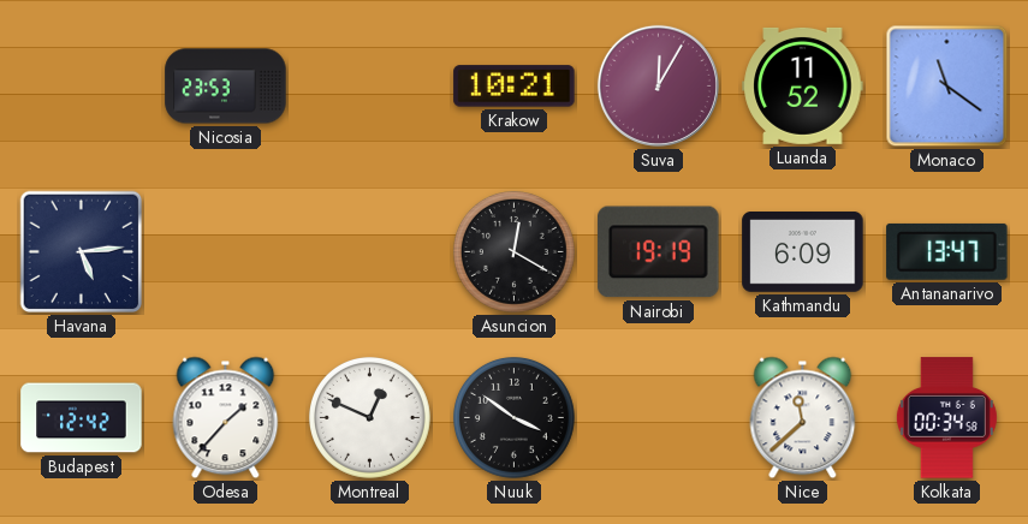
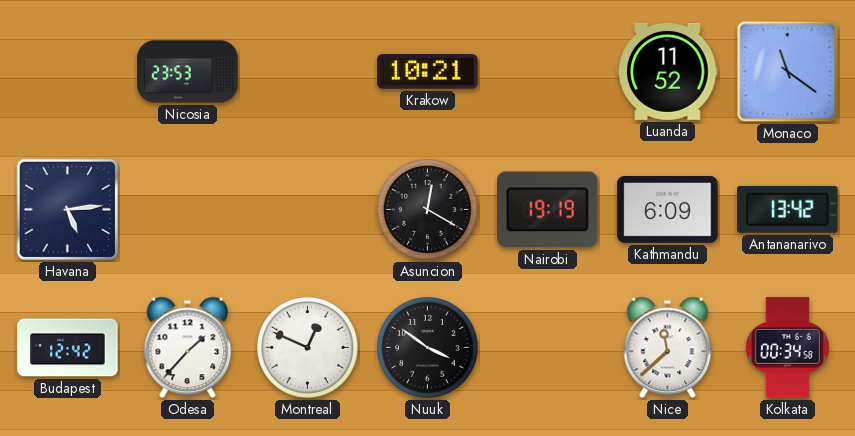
Suva: 12:05 -> none (658, 85)
Antananarivo: 13:47 -> 13:42 (788, 209)
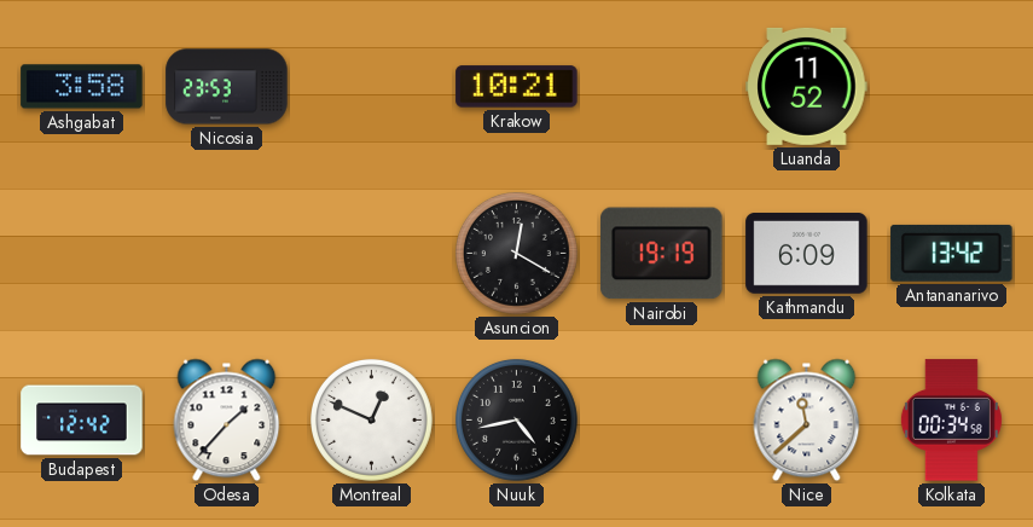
Ashgabat: none -> 3:58 (82, 87)
Monaco: 11:21 -> none (788, 72)
Havana: 5:14 -> none (68, 210)
Nuuk: 3:51 -> 4:43 (517, 421)
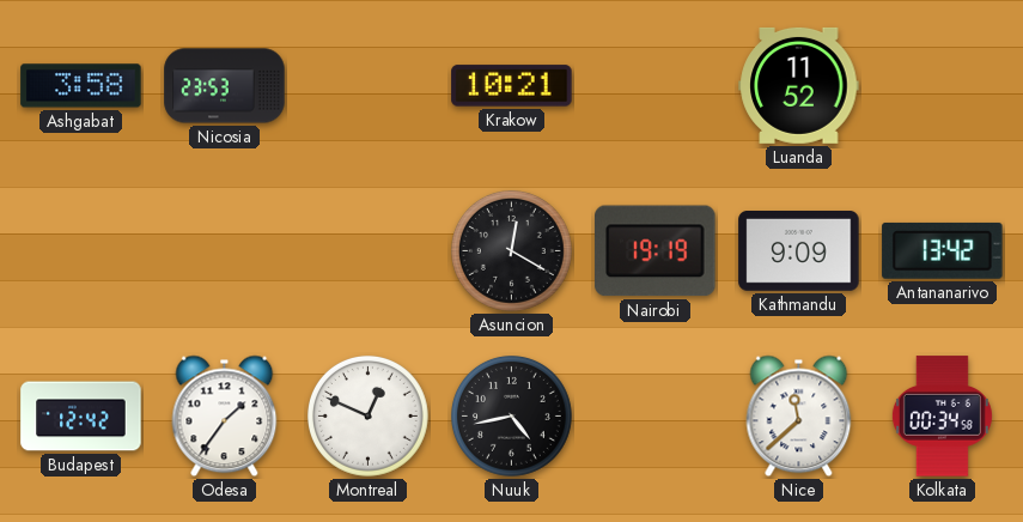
Kathmandu: 6:09 -> 9:09 (799, 251)
Odesa: 1:37 -> 1:36 (225, 417)
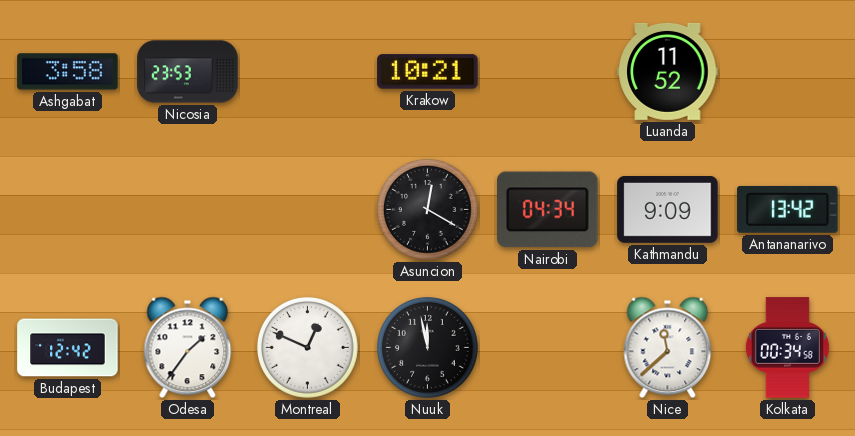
Nairobi: 19:19 -> 04:34 (548, 210)
Nuuk: 4:43 -> 11:58 (428, 348)
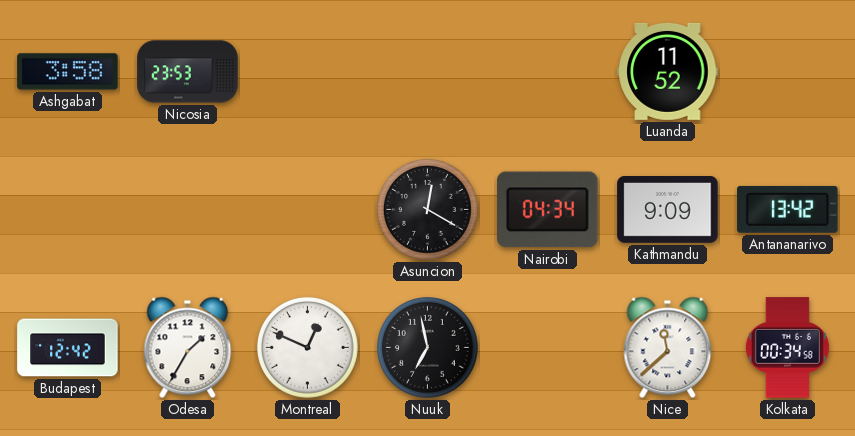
Krakow: 10:21 -> none (428, 72)
Odesa: 1:36 -> 1:35 (188, 348)
Nuuk: 11:58 -> 6:58 (428, 348)
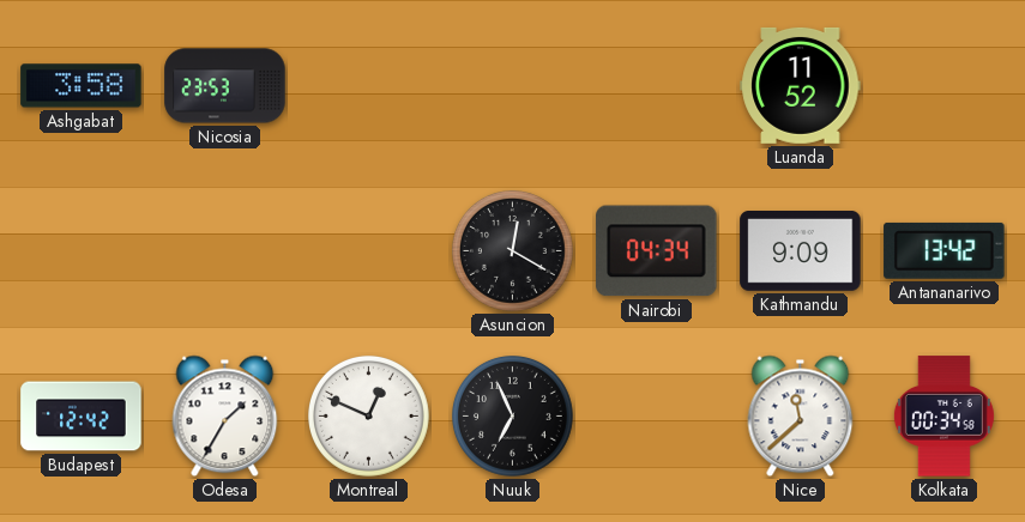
Nuuk: 6:58 -> 6:56 (513, 417)
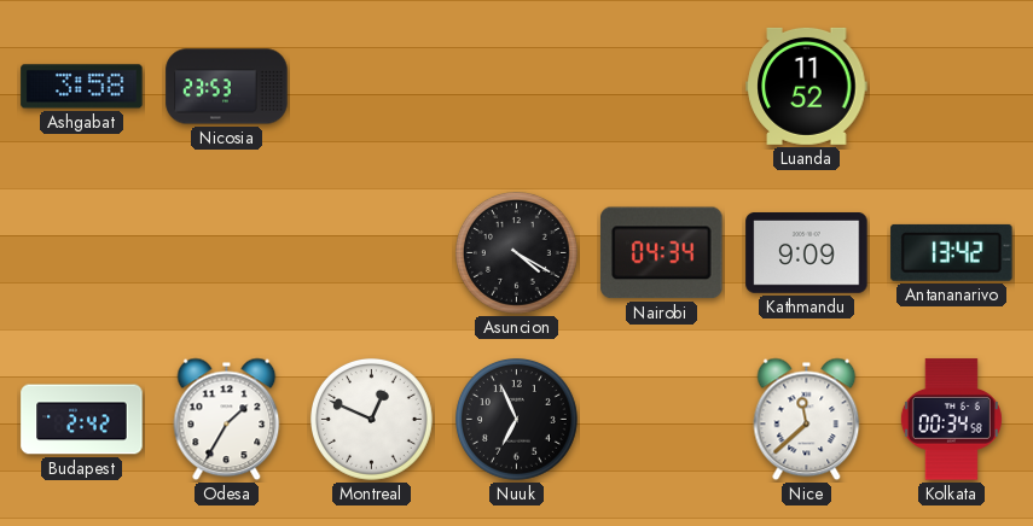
Asuncion: 12:20 -> 4:20 (517, 253)
Budapest: 12:42 -> 2:42 (82, 420)
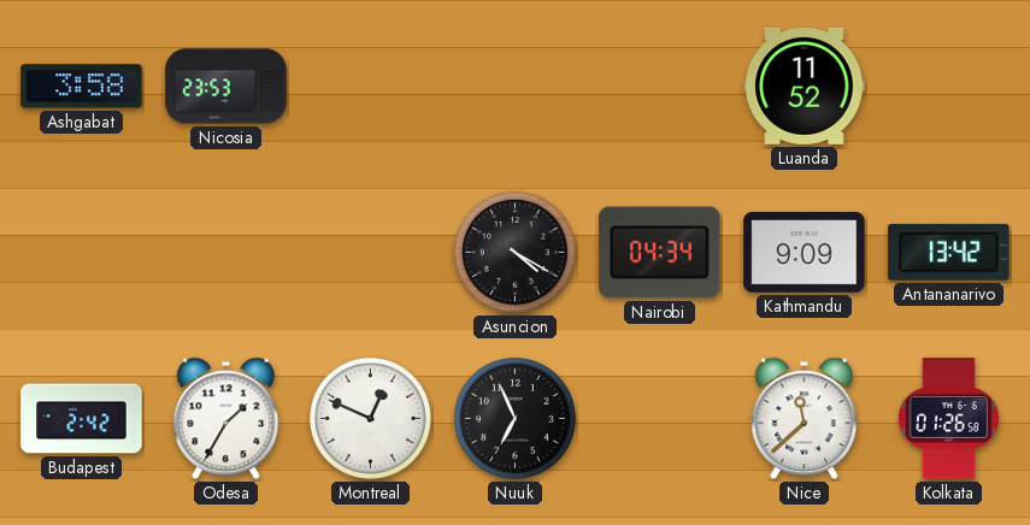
Kolkata: 00:34 -> 01:26 (948, 419)
